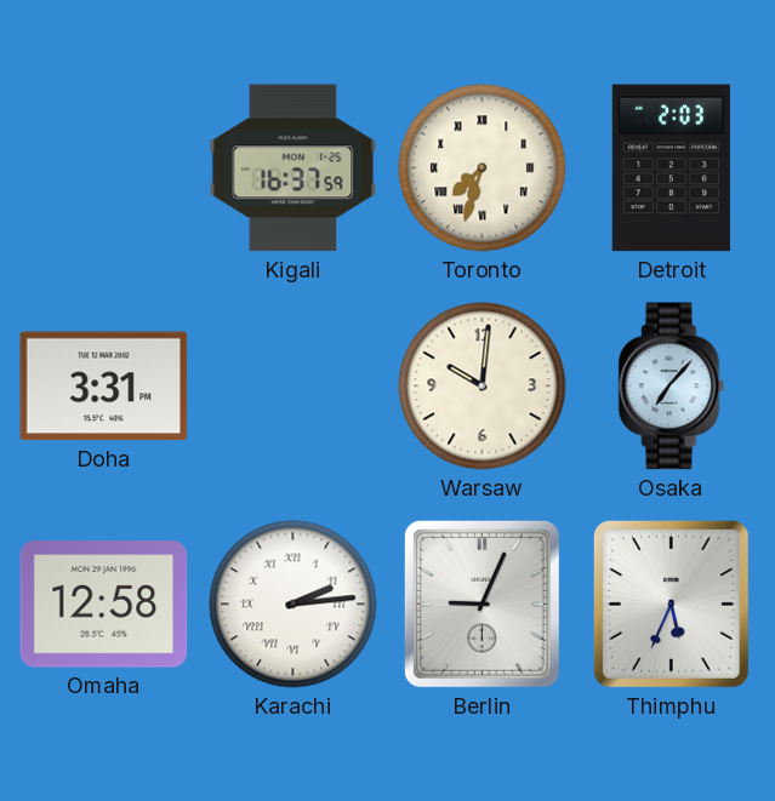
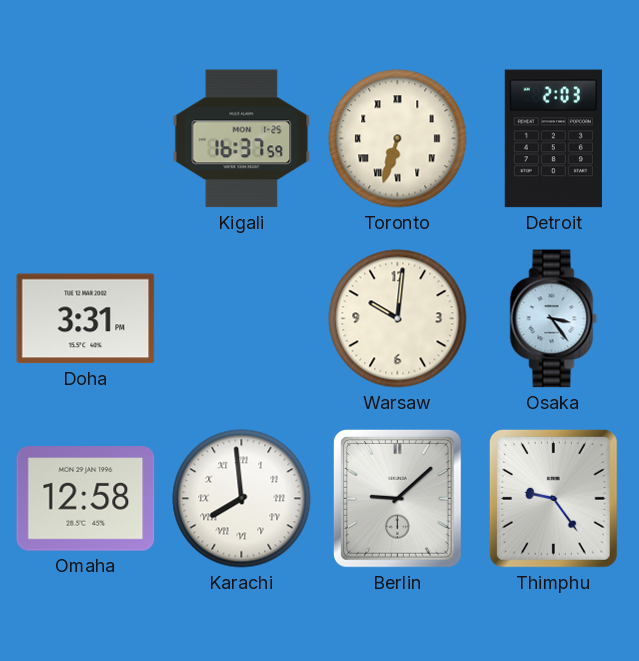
Toronto: 7:33 -> 6:33 (398, 139)
Osaka: 7:07 -> 3:24 (554, 319)
Karachi: 2:14 -> 7:59 (242, 499)
Berlin: 9:04 -> 9:08 (397, 498)
Thimphu: 5:34 -> 9:24 (553, 498)
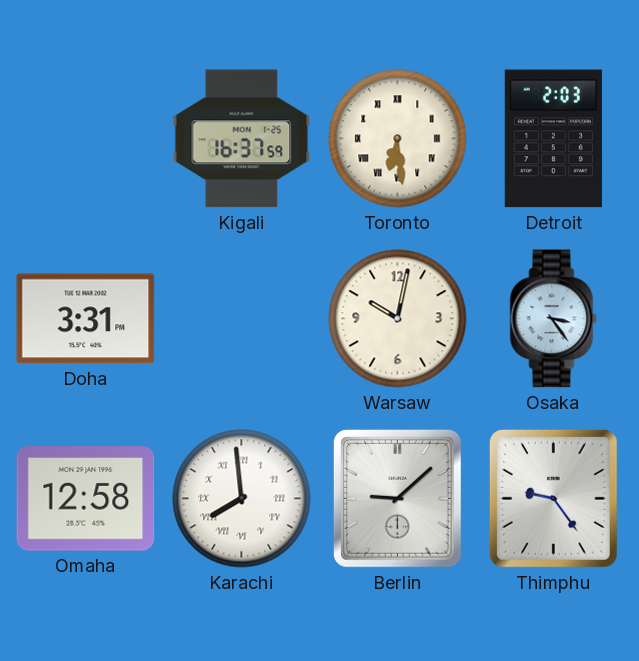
Toronto: 6:33 -> 6:29 (398, 139)
Warsaw: 10:01 -> 10:02 (398, 319)
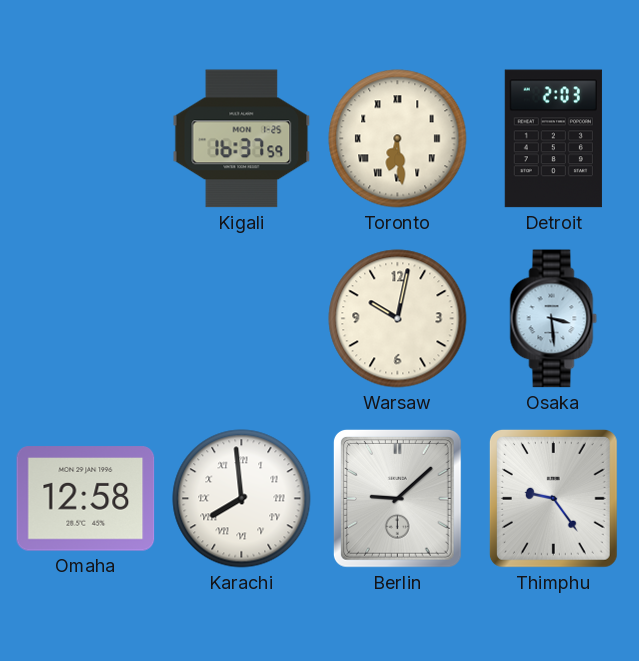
Doha: 3:31 -> none (86, 319)
Osaka: 3:24 -> 3:29 (554, 319)
